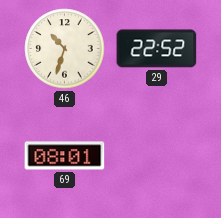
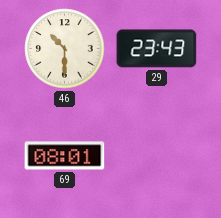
46: 10:33 -> 10:30 (65, 49)
29: 22:52 -> 23:43 (157, 49)
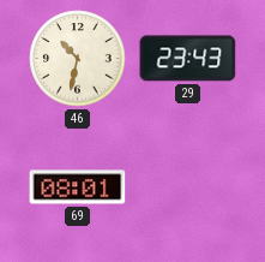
46: 10:30 -> 10:32 (78, 59)
